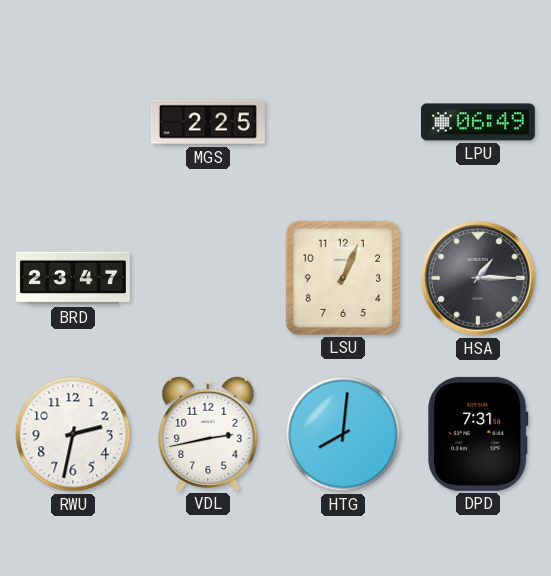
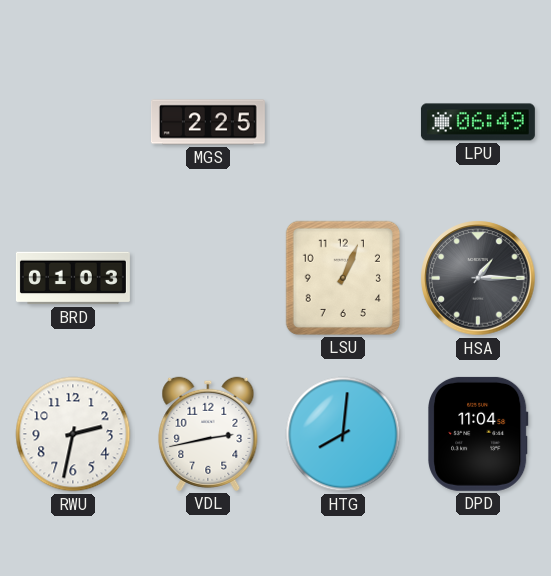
BRD: 23:47 -> 01:03 (73, 278)
DPD: 7:31 -> 11:04 (478, 434)
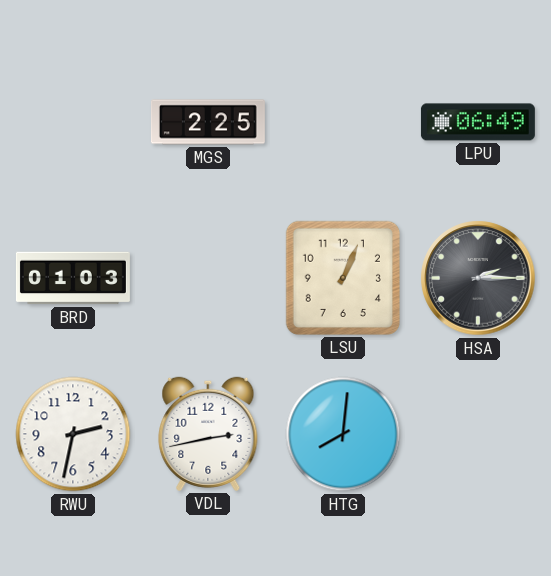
HSA: 1:15 -> 2:15 (478, 278)
DPD: 11:04 -> none (478, 434)
